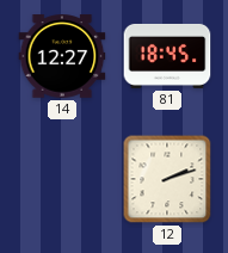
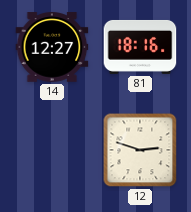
81: 18:45 -> 18:16 (140, 47)
12: 2:12 -> 2:48 (140, 150)
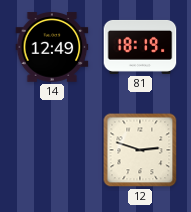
14: 12:27 -> 12:49 (52, 47)
81: 18:16 -> 18:19 (140, 47)
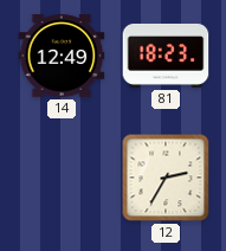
81: 18:19 -> 18:23 (166, 56)
12: 2:48 -> 2:35 (166, 178)
